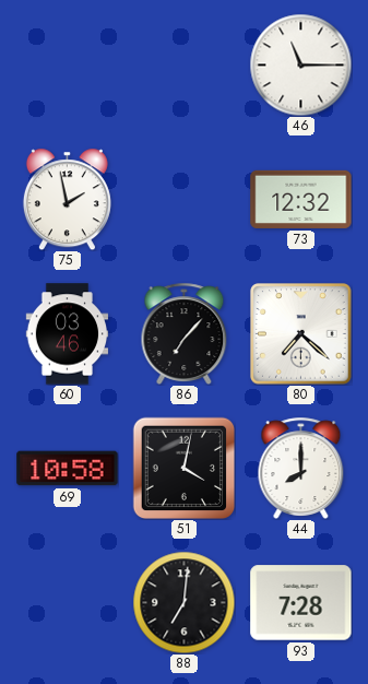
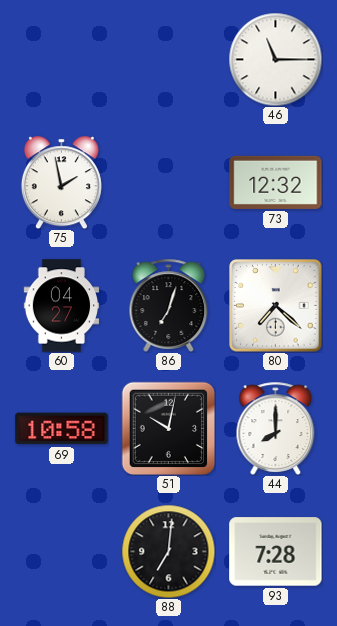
60: 03:46 -> 04:27 (62, 306)
86: 7:07 -> 7:03 (169, 305)
51: 4:02 -> 10:02 (168, 428)
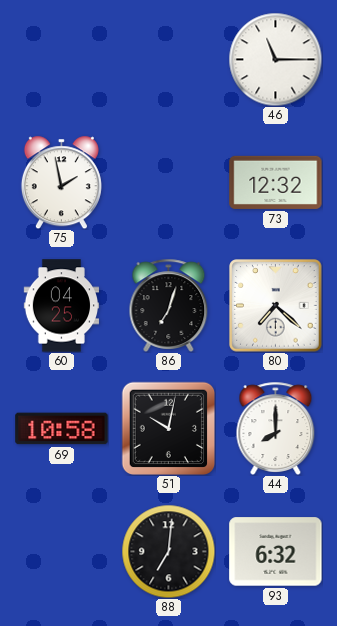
60: 04:27 -> 04:25 (62, 306)
93: 7:28 -> 6:32 (276, 552)
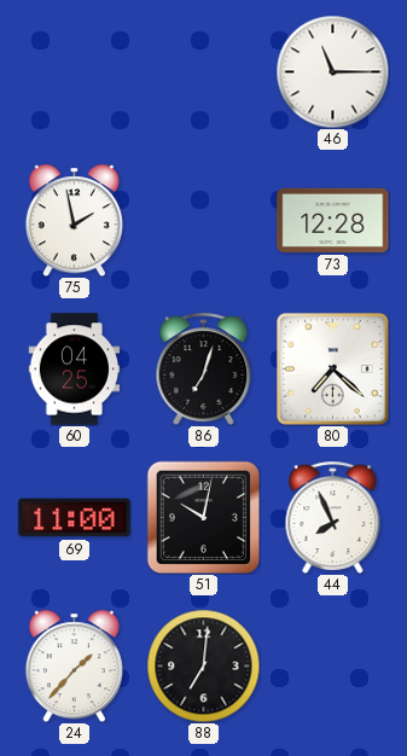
73: 12:32 -> 12:28 (333, 220)
69: 10:58 -> 11:00 (75, 518)
44: 8:00 -> 7:56 (333, 517)
24: none -> 1:37 (74, 665)
93: 6:32 -> none (276, 552)
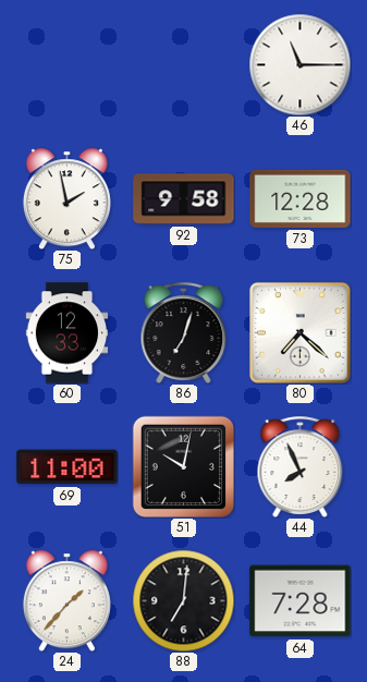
92: none -> 9:58 (184, 199)
60: 04:25 -> 12:33 (68, 333)
64: none -> 7:28 (301, 601)
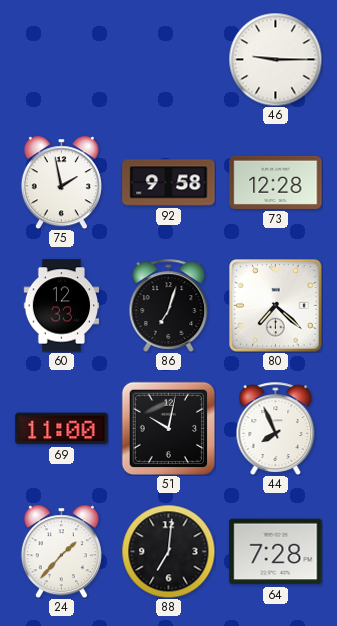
46: 11:15 -> 9:15 (275, 59)
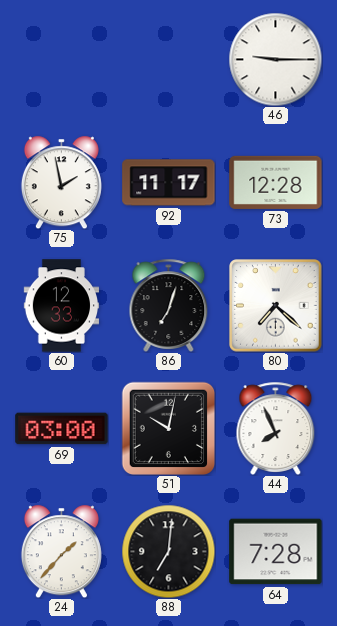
92: 9:58 -> 11:17 (169, 183)
69: 11:00 -> 03:00 (62, 429)
